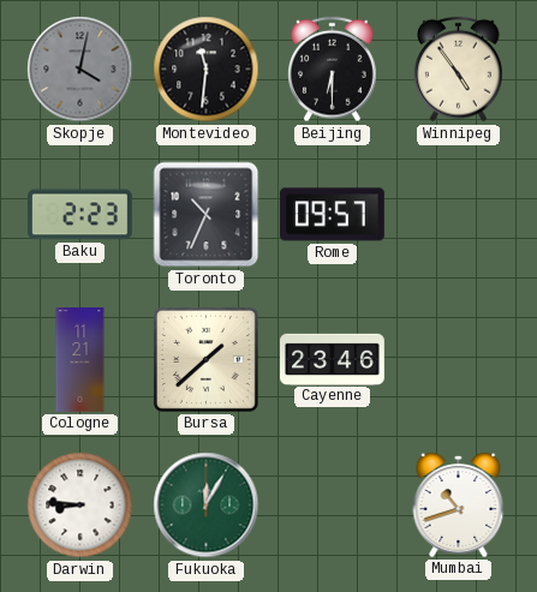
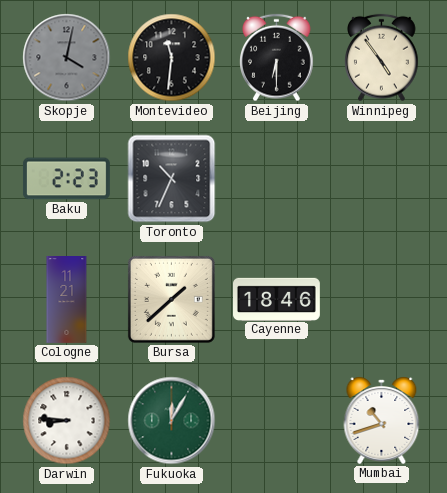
Rome: 09:57 -> none (332, 215)
Cayenne: 23:46 -> 18:46 (277, 299)
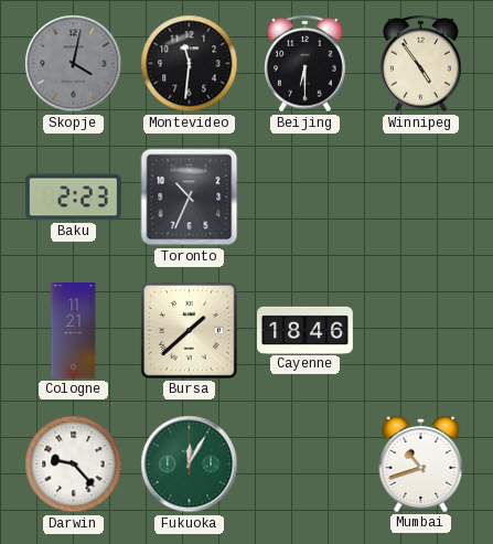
Darwin: 8:46 -> 9:23 (74, 465)
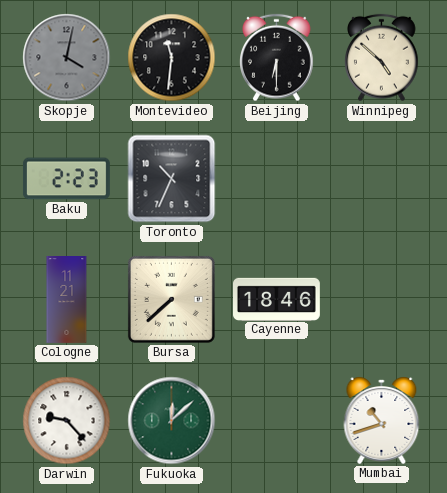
Winnipeg: 4:54 -> 4:52 (382, 58)
Bursa: 1:38 -> 7:38 (171, 299)
Fukuoka: 12:05 -> 12:08 (172, 421)
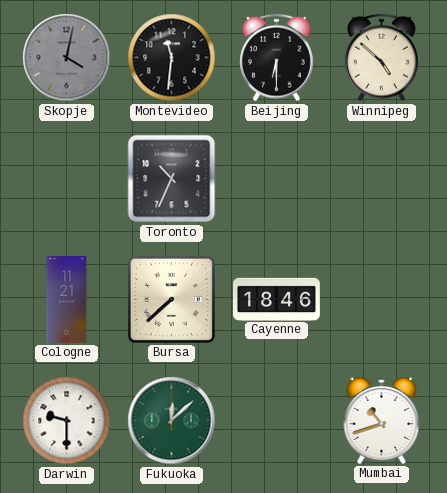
Baku: 2:23 -> none (66, 179)
Darwin: 9:23 -> 9:30 (67, 421)
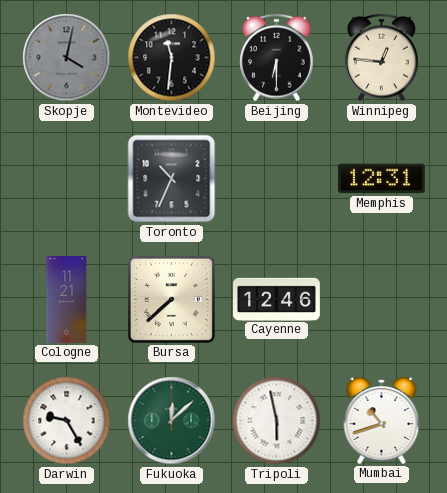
Winnipeg: 4:52 -> 12:46 (382, 58)
Memphis: none -> 12:31 (381, 179)
Cayenne: 18:46 -> 12:46 (277, 299)
Darwin: 9:30 -> 9:25 (67, 421)
Tripoli: none -> 5:58 (277, 421)
